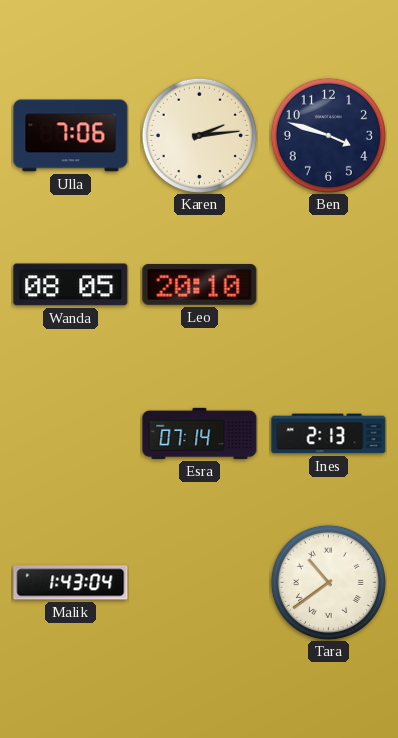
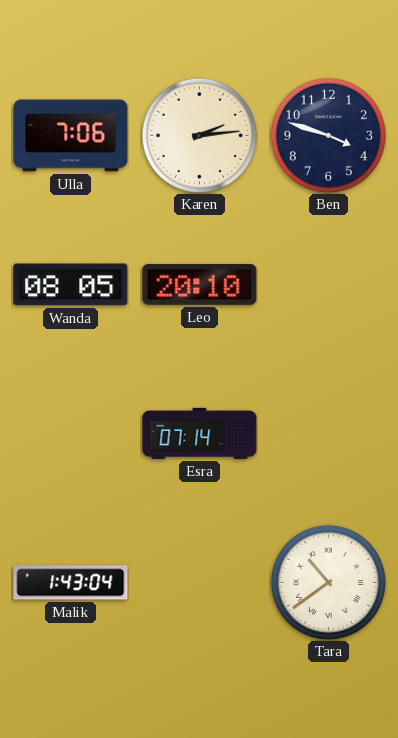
Ines: 2:13 -> none (329, 434)
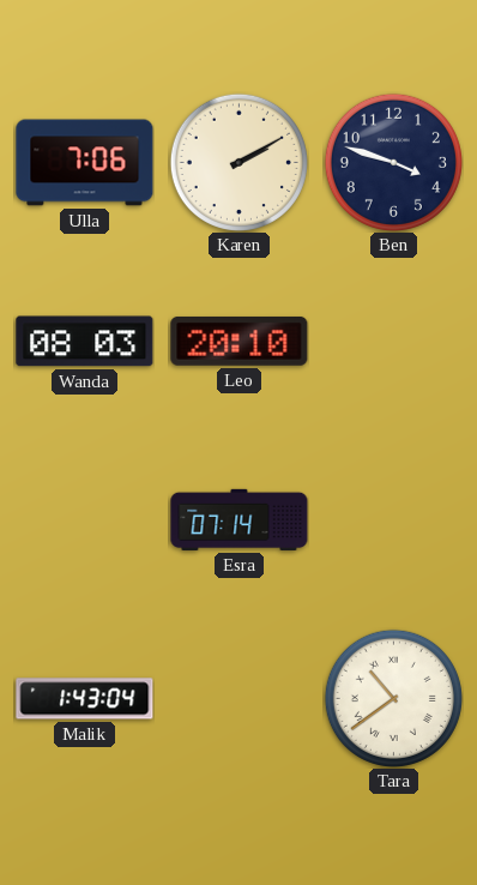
Karen: 2:14 -> 2:10 (238, 162)
Wanda: 08:05 -> 08:03 (85, 342)
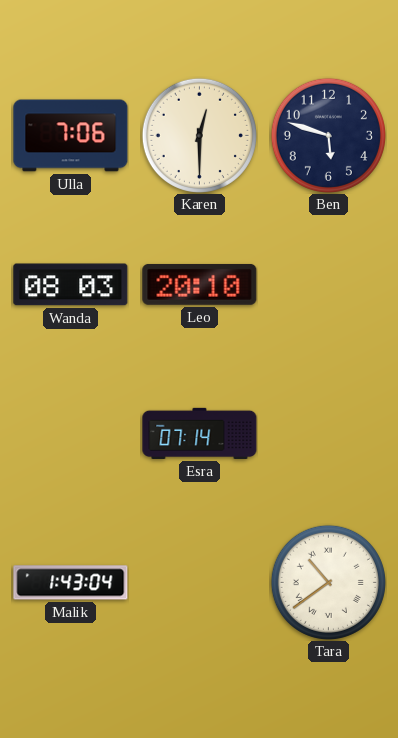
Karen: 2:10 -> 12:30 (199, 135)
Ben: 3:48 -> 5:48 (328, 135)
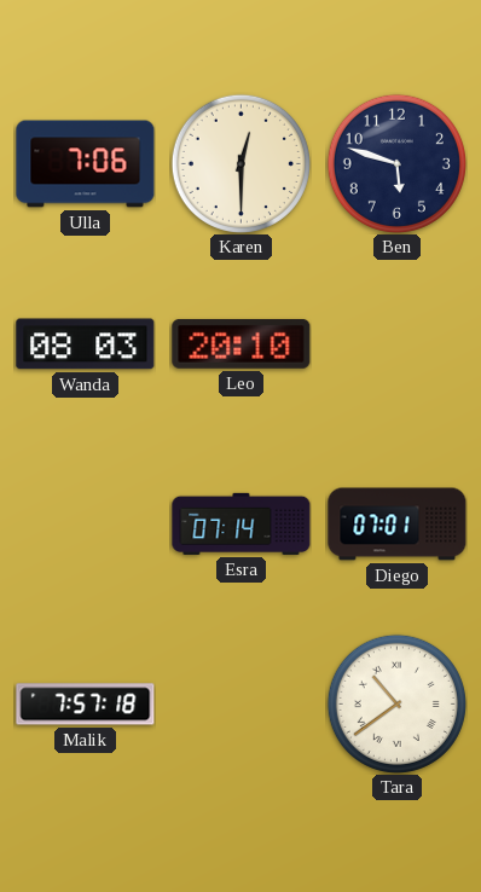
Diego: none -> 07:01 (398, 525)
Malik: 1:43 -> 7:57 (86, 705)
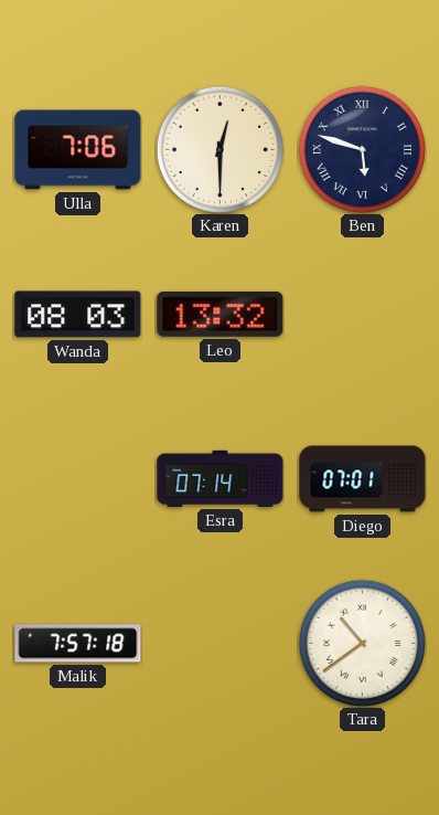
Ben numerals: Arabic -> Roman (362, 149)
Leo: 20:10 -> 13:32 (221, 314)
